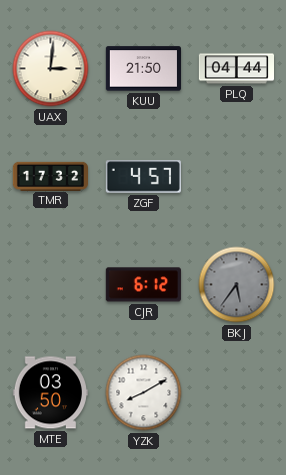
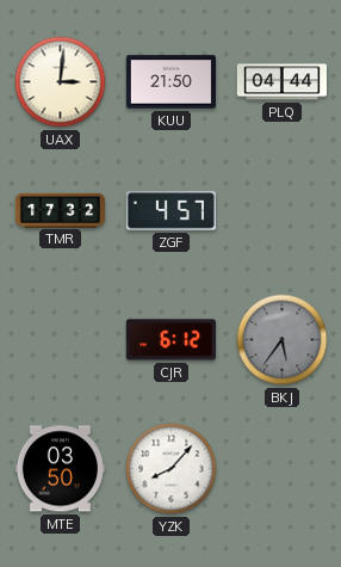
YZK: 8:10 -> 8:07 (172, 469)
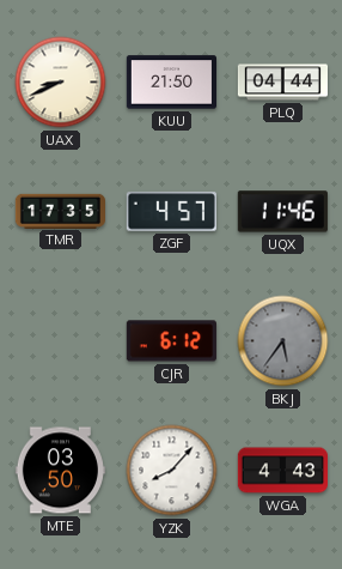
UAX: 3:01 -> 8:41 (61, 83)
TMR: 17:32 -> 17:35 (60, 211)
UQX: none -> 11:46 (282, 212)
WGA: none -> 4:43 (282, 471)
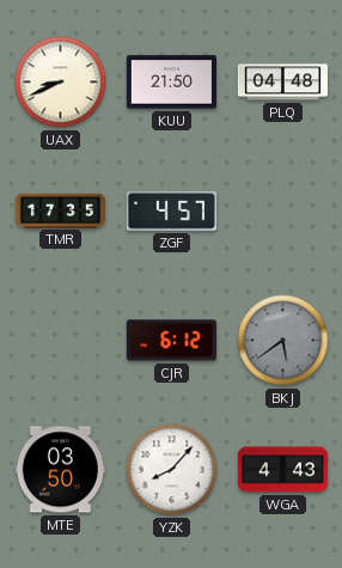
PLQ: 04:44 -> 04:48 (282, 83)
UQX: 11:46 -> none (282, 212)
BKJ: 5:36 -> 5:39 (283, 341)
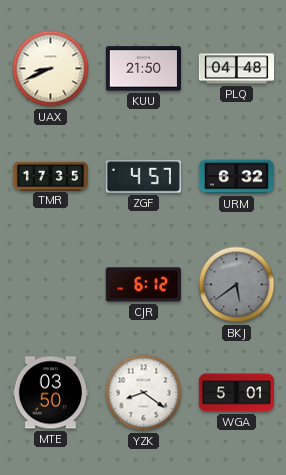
URM: none -> 6:32 (236, 177)
YZK: 8:07 -> 8:21 (144, 393)
WGA: 4:43 -> 5:01 (236, 393)
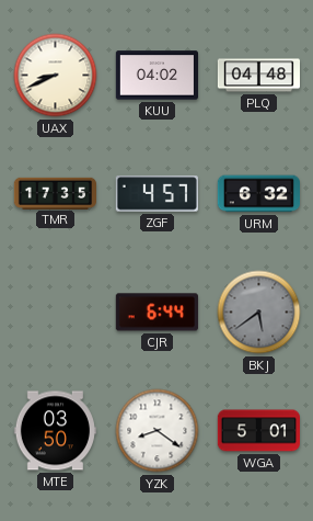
KUU: 21:50 -> 04:02 (156, 76)
CJR: 6:12 -> 6:44 (156, 313)
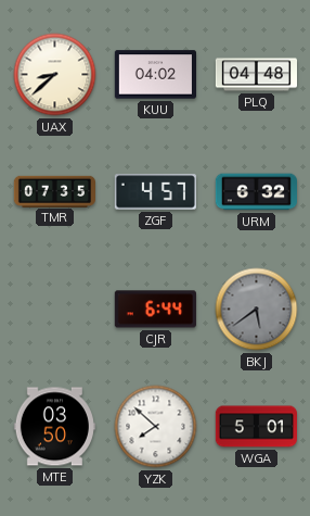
UAX: 8:41 -> 8:38 (55, 75)
TMR: 17:35 -> 07:35 (54, 191)
YZK: 8:21 -> 7:52 (156, 427)
